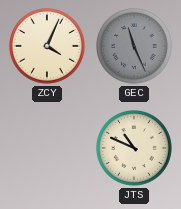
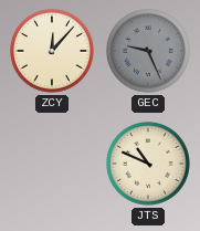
ZCY: 4:04 -> 12:07 (53, 52)
GEC: 11:26 -> 9:26 (149, 52)
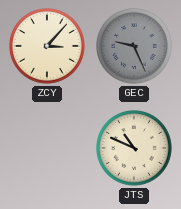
ZCY: 12:07 -> 3:07 (48, 47)
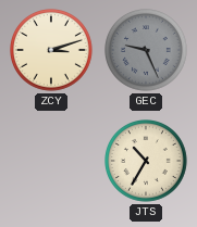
ZCY: 3:07 -> 3:12 (52, 51)
JTS: 10:49 -> 10:35 (147, 162)
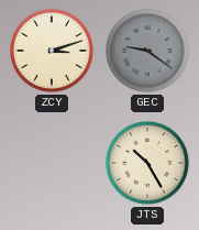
GEC: 9:26 -> 9:21 (148, 52)
JTS: 10:35 -> 10:25 (148, 164)
